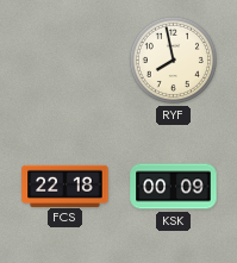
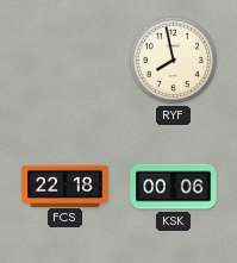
KSK: 00:09 -> 00:06 (174, 187)
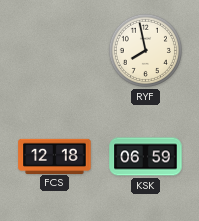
FCS: 22:18 -> 12:18 (55, 156)
KSK: 00:06 -> 06:59 (146, 157)
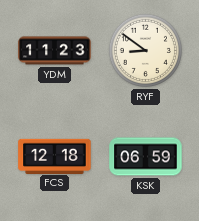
YDM: none -> 11:23 (55, 51)
RYF: 7:58 -> 8:51 (145, 50)
